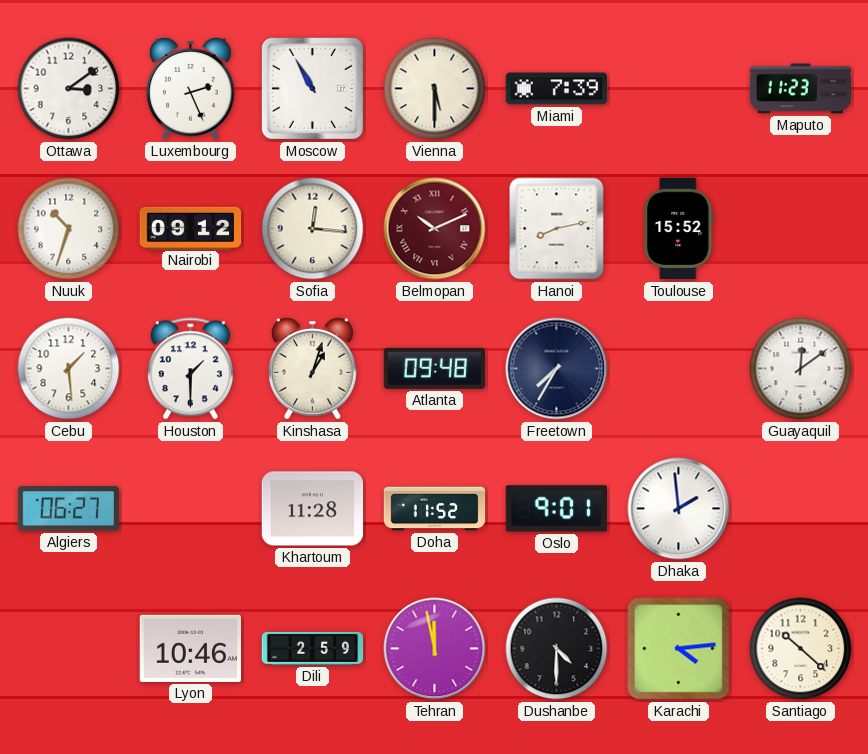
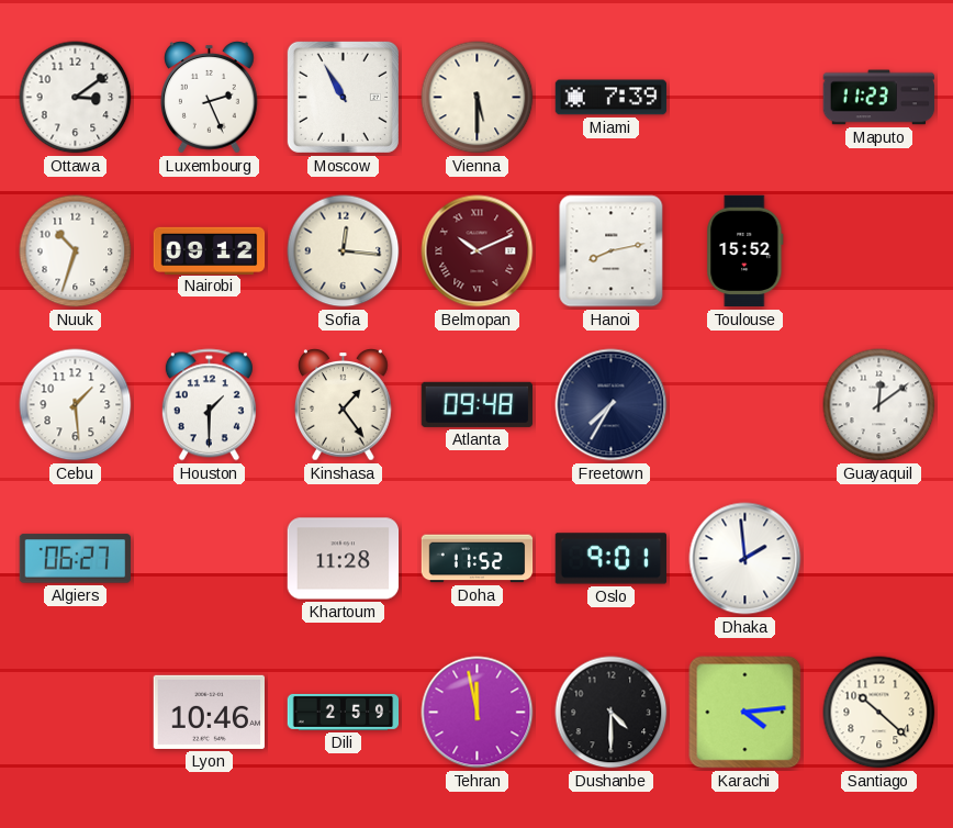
Kinshasa: 1:03 -> 1:24 (344, 405)
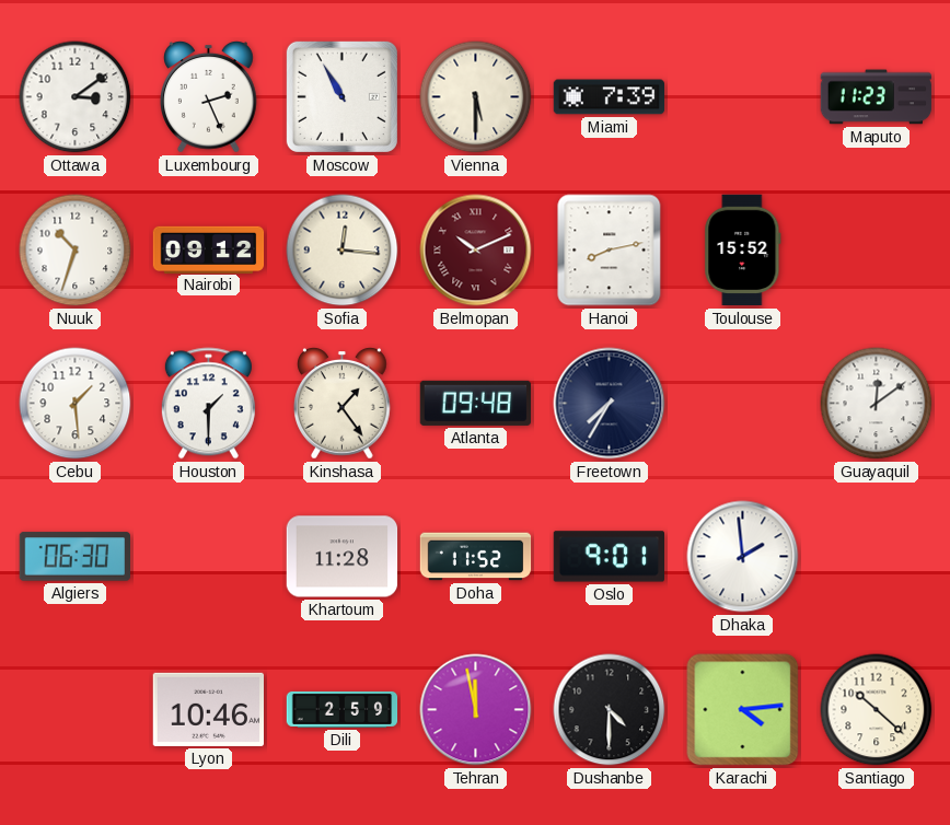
Algiers: 06:27 -> 06:30 (74, 557)
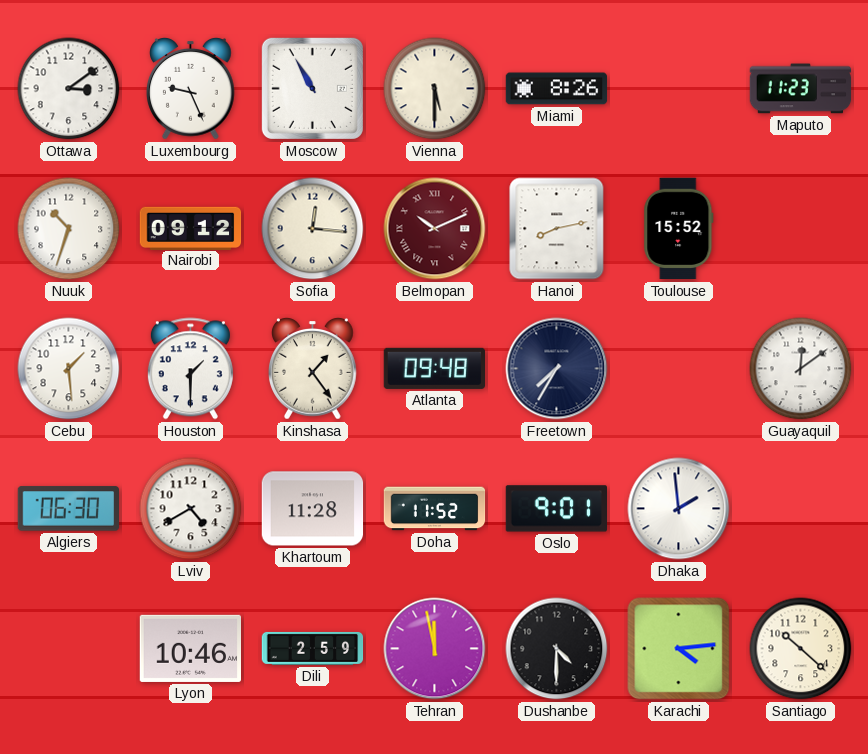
Luxembourg: 2:26 -> 9:26 (191, 89)
Miami: 7:39 -> 8:26 (557, 89)
Lviv: none -> 4:40 (191, 509)
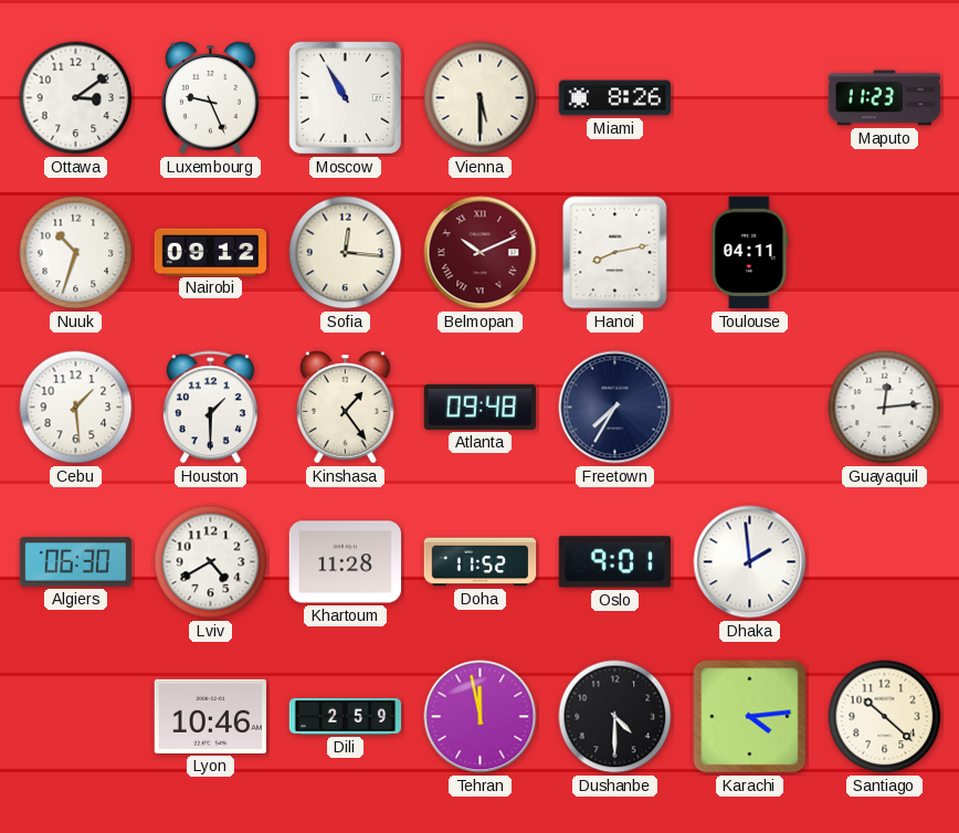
Toulouse: 15:52 -> 04:11 (750, 253)
Guayaquil: 12:09 -> 12:14 (885, 408)
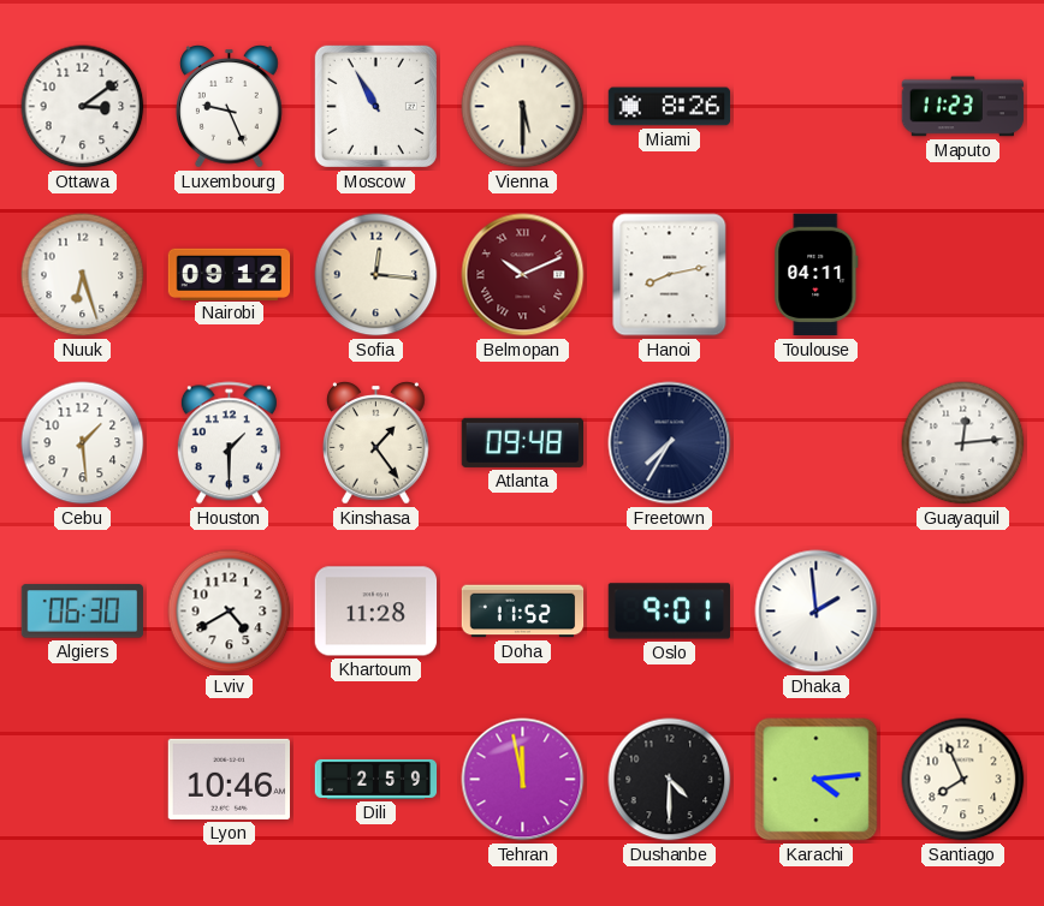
Nuuk: 10:33 -> 6:27 (83, 275)
Santiago: 10:22 -> 7:56 (963, 780)
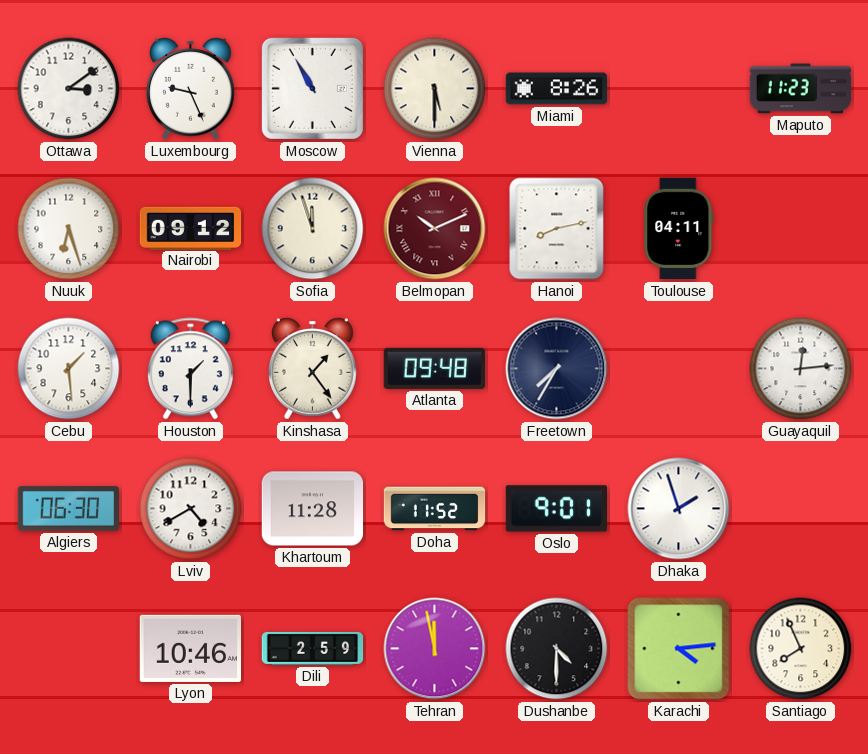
Sofia: 12:16 -> 11:57 (313, 229)
Dhaka: 1:59 -> 1:57 (679, 509)
